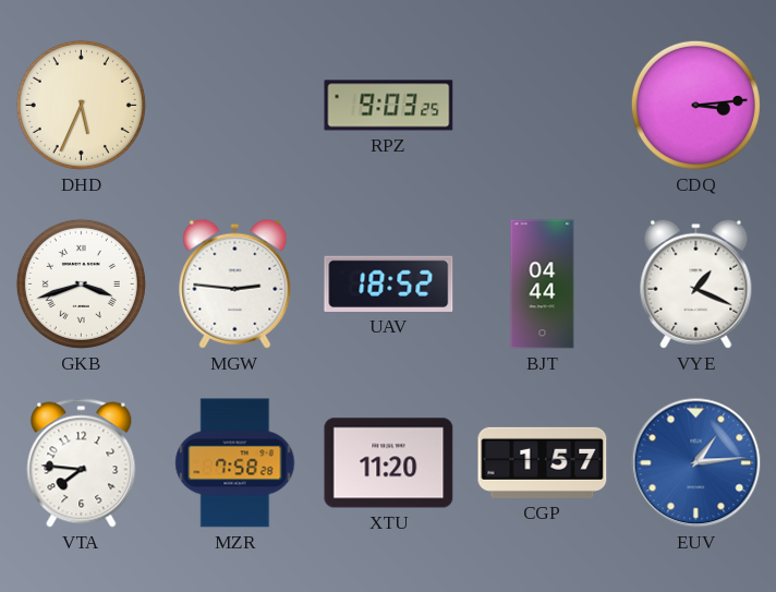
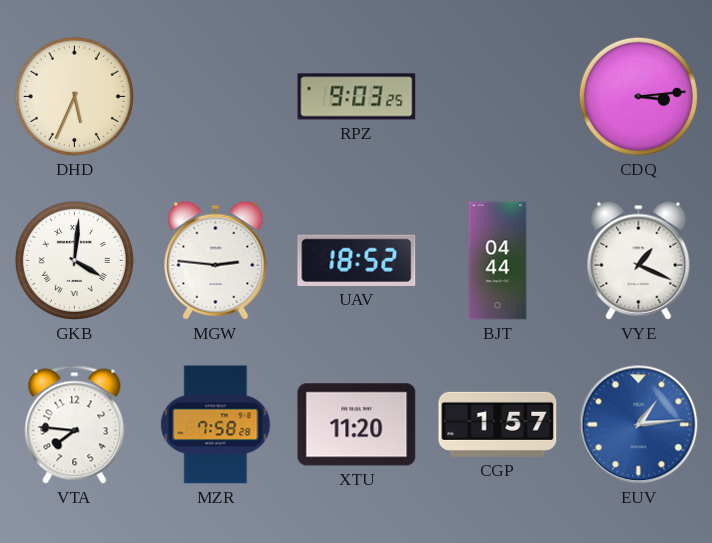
GKB: 3:42 -> 4:01 (74, 260)
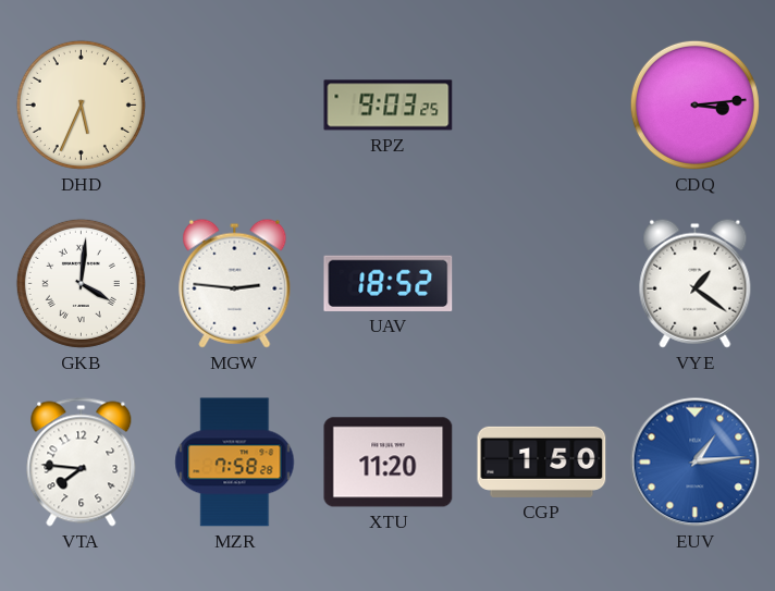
BJT: 04:44 -> none (498, 261)
VYE: 1:19 -> 1:21 (696, 283)
CGP: 1:57 -> 1:50 (542, 461)
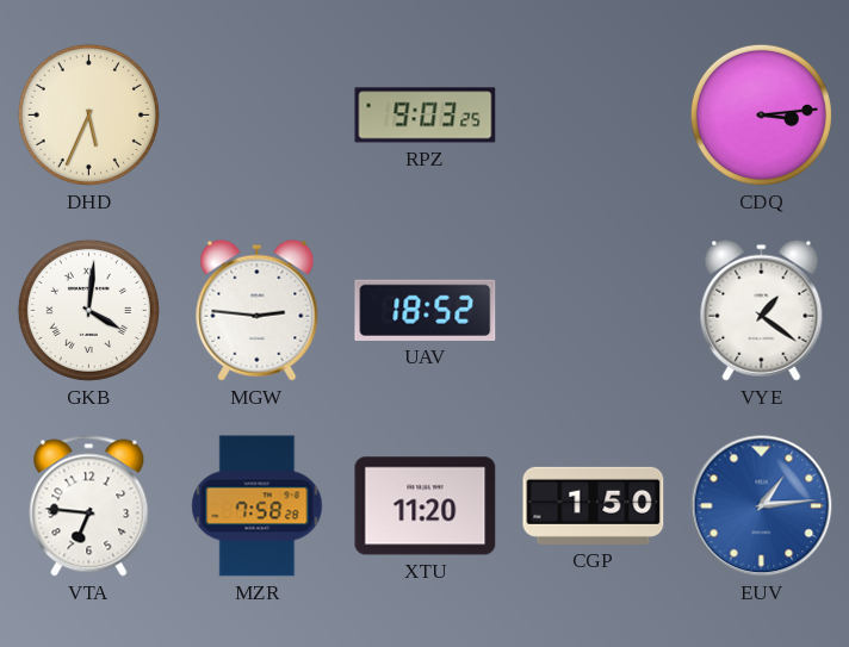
VTA: 7:46 -> 6:46 (89, 506)
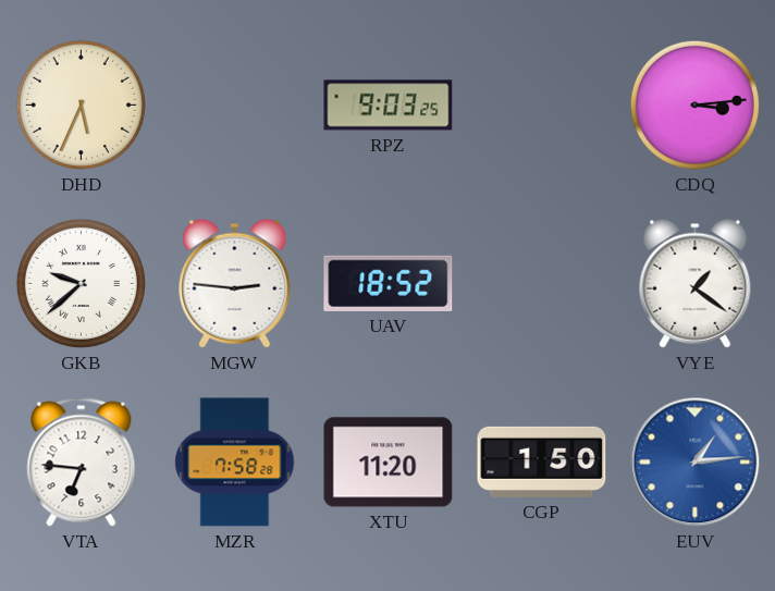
GKB: 4:01 -> 9:38 (81, 283)
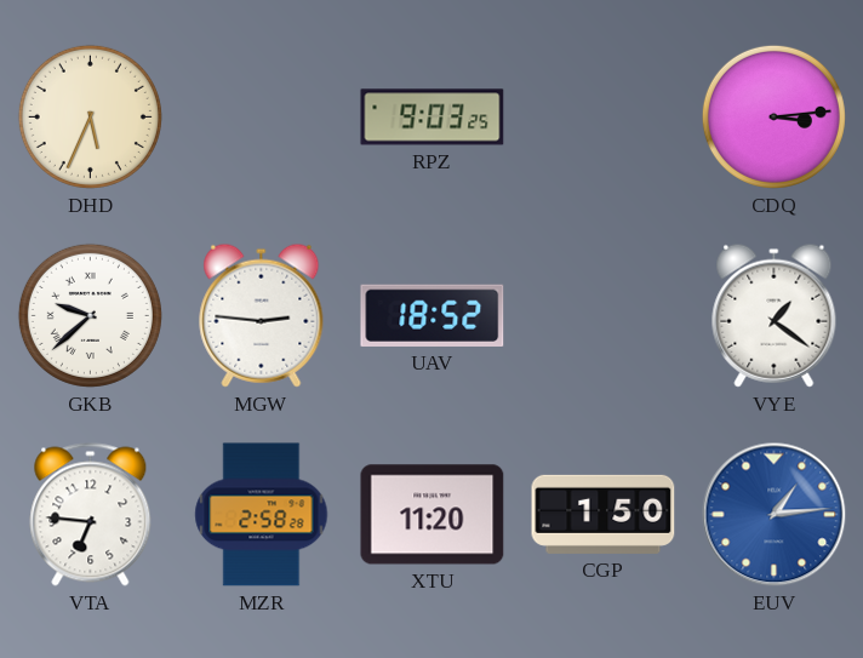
MZR: 7:58 -> 2:58 (262, 515)
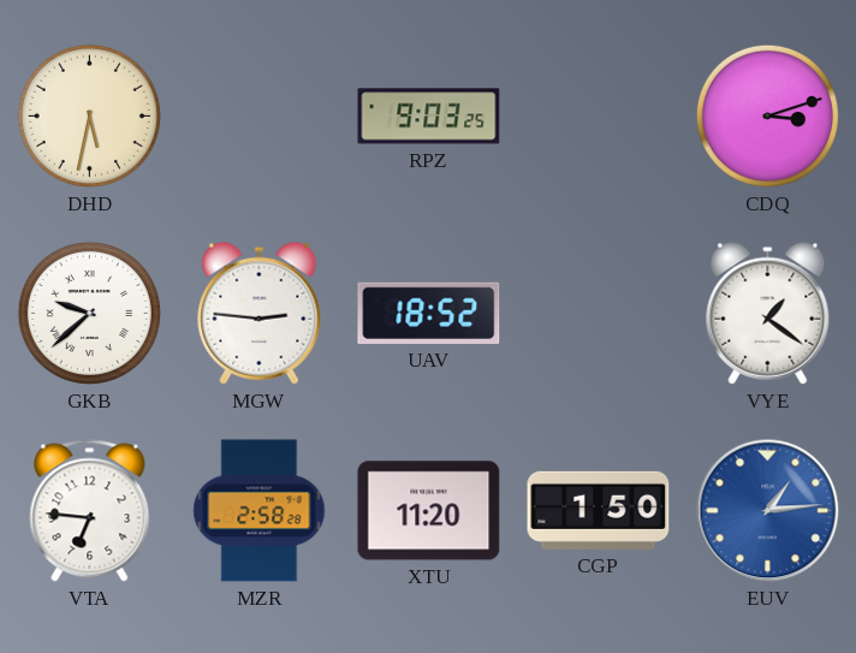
DHD: 5:34 -> 5:32 (89, 115)
CDQ: 3:14 -> 3:12 (767, 115)
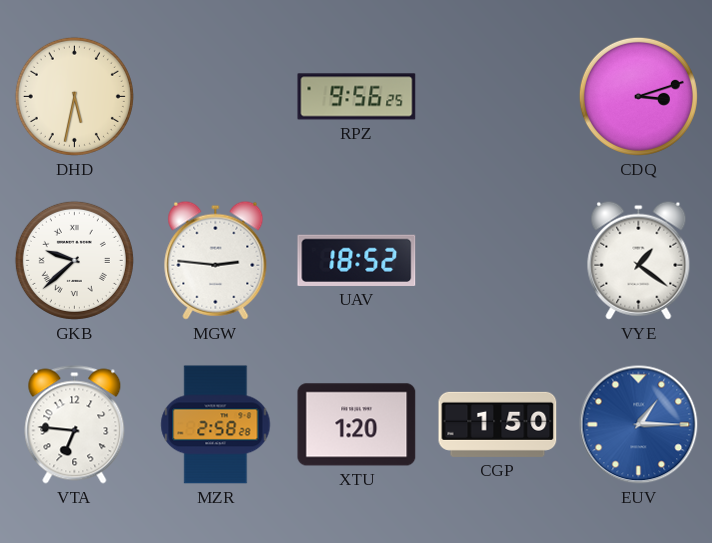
RPZ: 9:03 -> 9:56 (357, 97)
XTU: 11:20 -> 1:20 (357, 425)
EUV: 1:14 -> 1:15 (639, 425)
